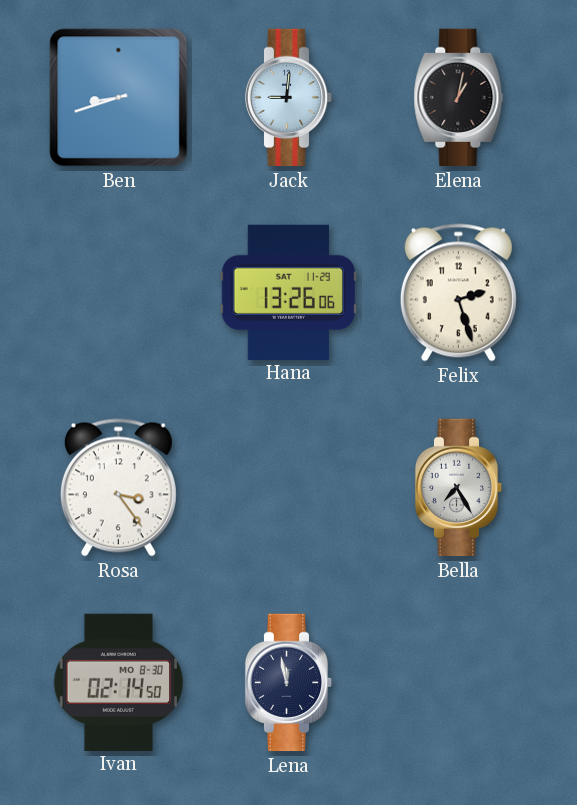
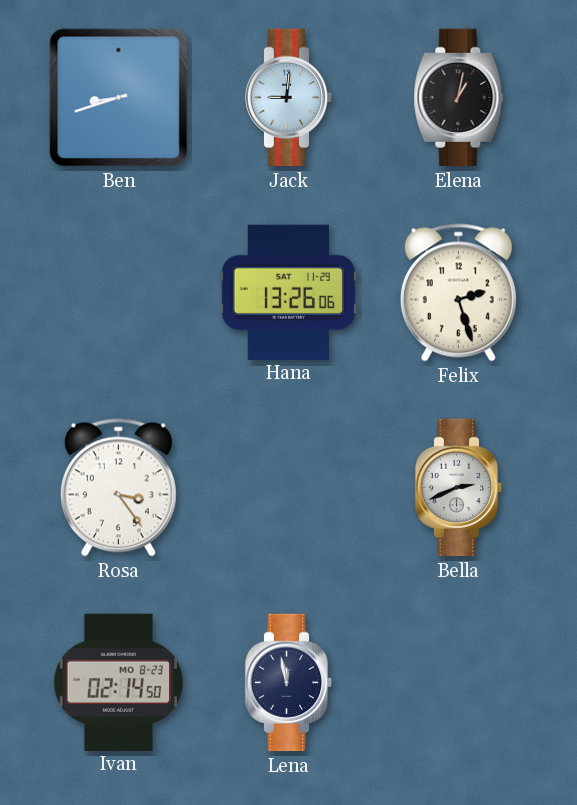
Bella: 7:25 -> 2:41 (459, 488)
Ivan date: MO 8-30 -> MO 8-23 (118, 682)
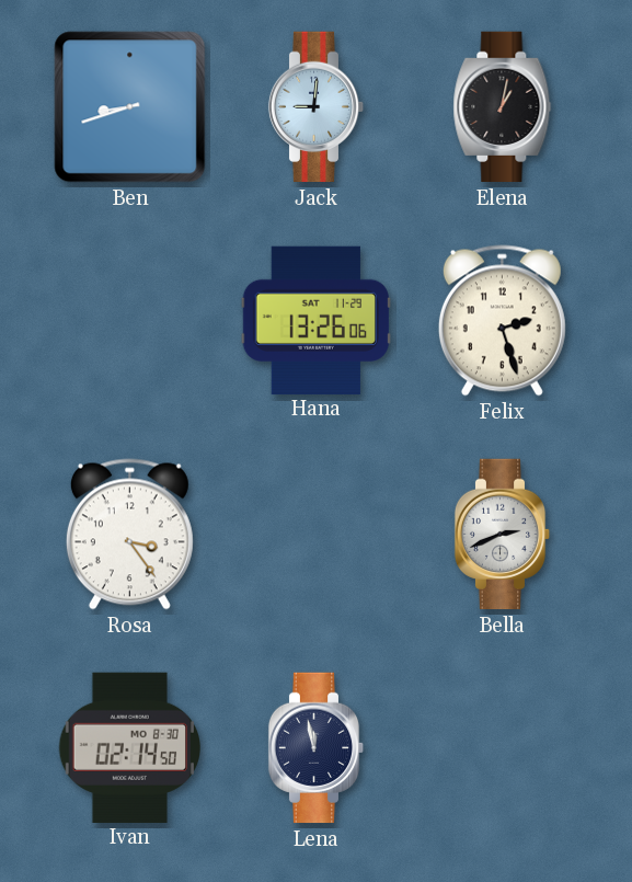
Ivan date: MO 8-23 -> MO 8-30 (129, 747)
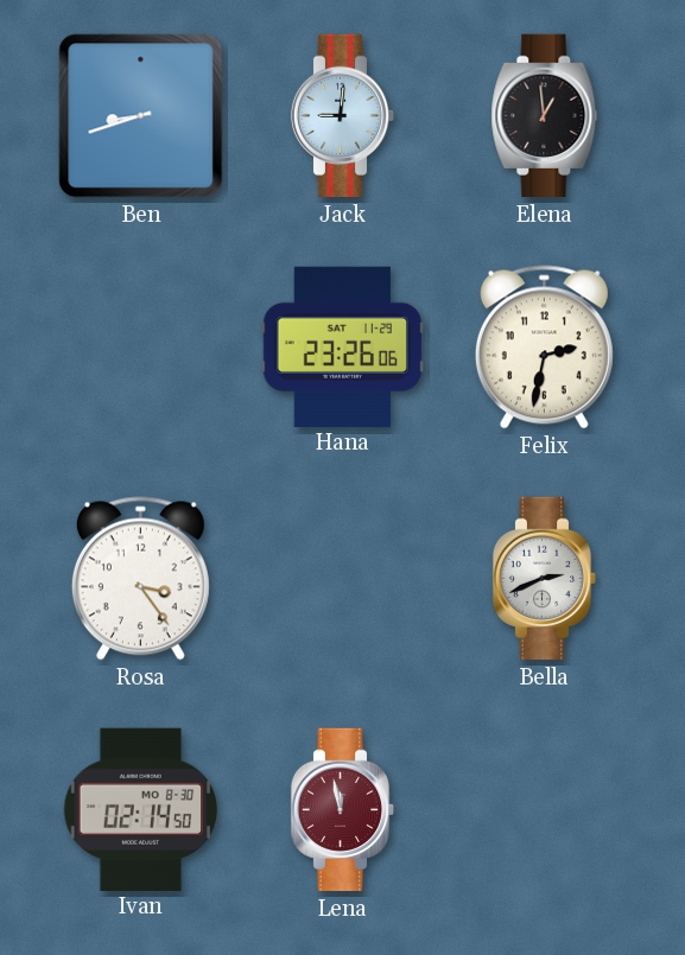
Elena: 1:02 -> 12:59 (545, 116)
Hana: 13:26 -> 23:26 (342, 346)
Felix: 2:27 -> 2:32 (544, 348)
Lena dial: navy -> burgundy (343, 810)
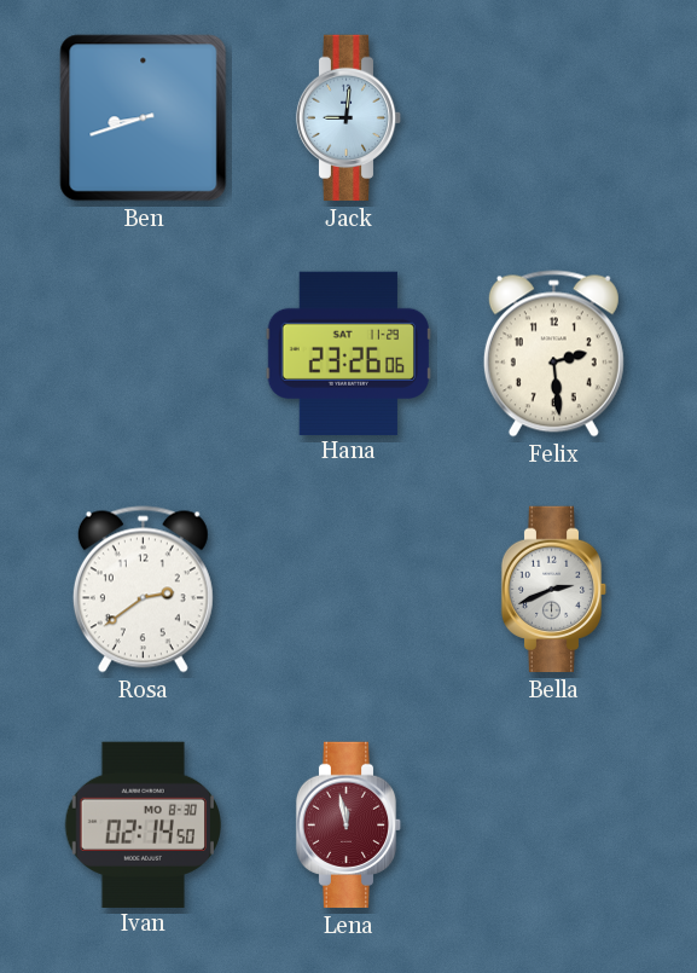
Elena: 12:59 -> none (545, 116)
Felix: 2:32 -> 2:29 (553, 354)
Rosa: 3:24 -> 2:39 (143, 590)
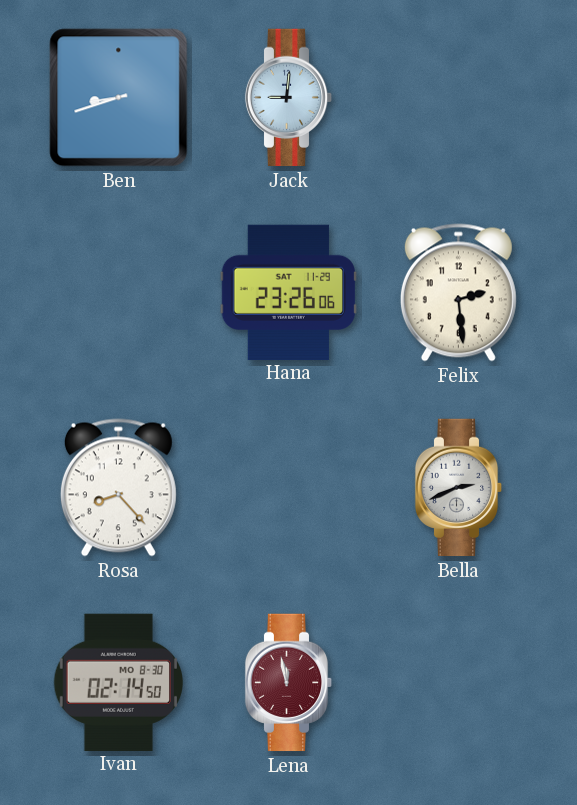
Rosa: 2:39 -> 8:23 (118, 488)
